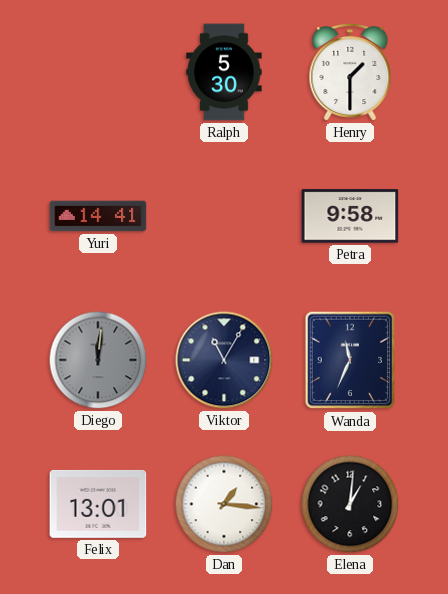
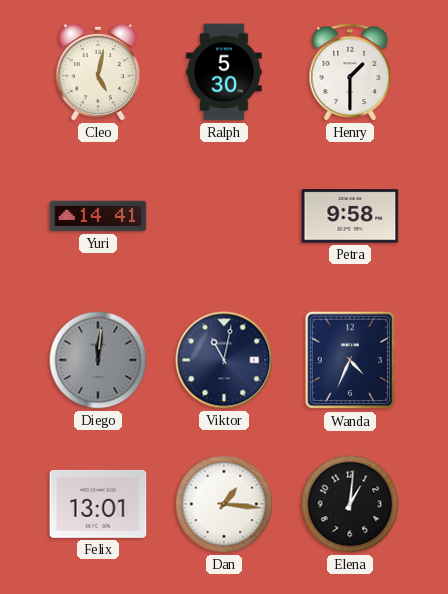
Cleo: none -> 5:02 (98, 72)
Viktor: 11:05 -> 11:02 (224, 360)
Wanda: 11:34 -> 4:34 (349, 360)
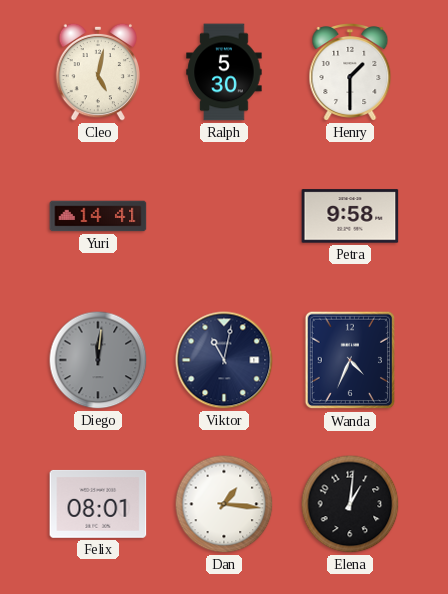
Felix: 13:01 -> 08:01 (98, 504)
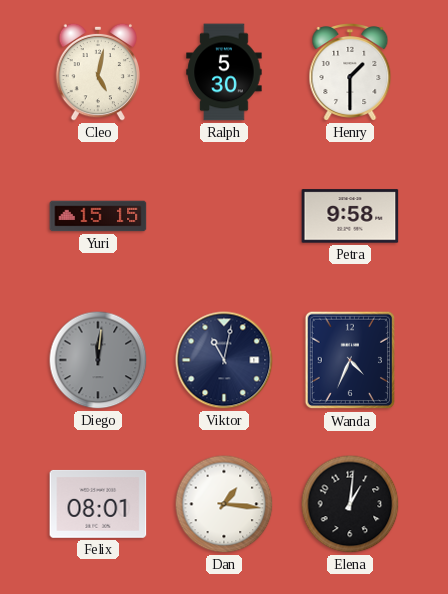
Yuri: 14:41 -> 15:15 (98, 216)
